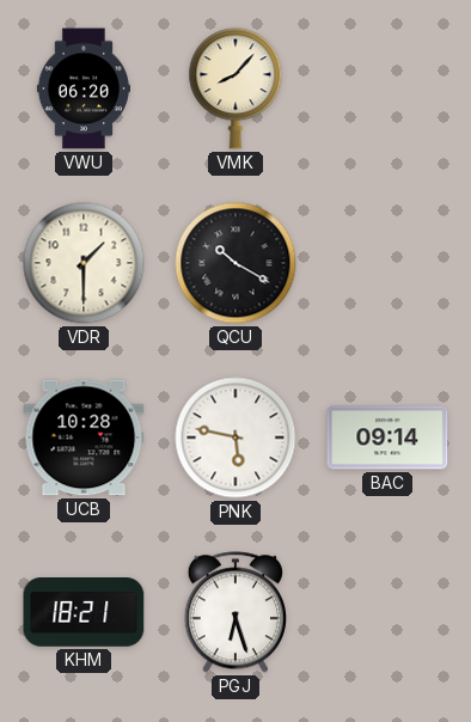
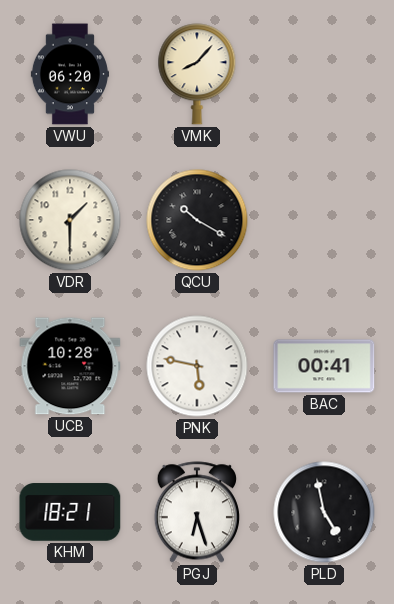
BAC: 09:14 -> 00:41 (324, 366)
PLD: none -> 4:58 (324, 512)
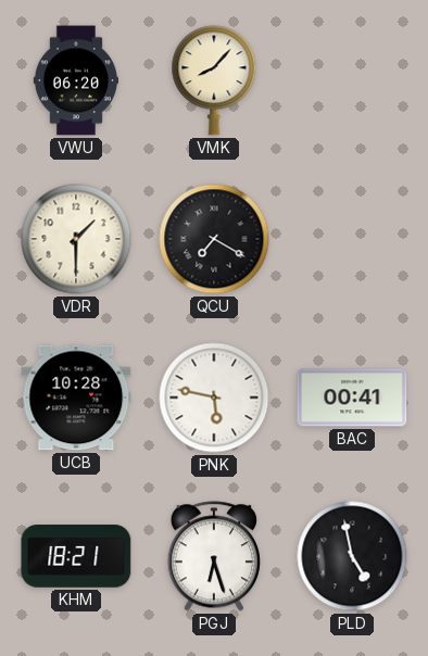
QCU: 10:20 -> 7:20 (214, 239)
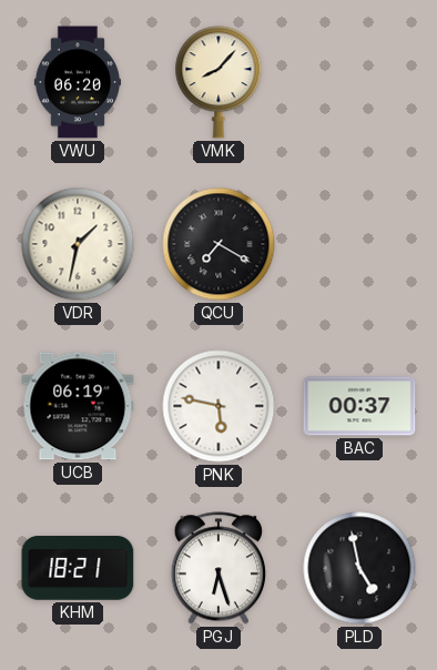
VDR: 1:30 -> 1:32 (78, 244)
UCB: 10:28 -> 06:19 (78, 406)
BAC: 00:41 -> 00:37 (359, 406)
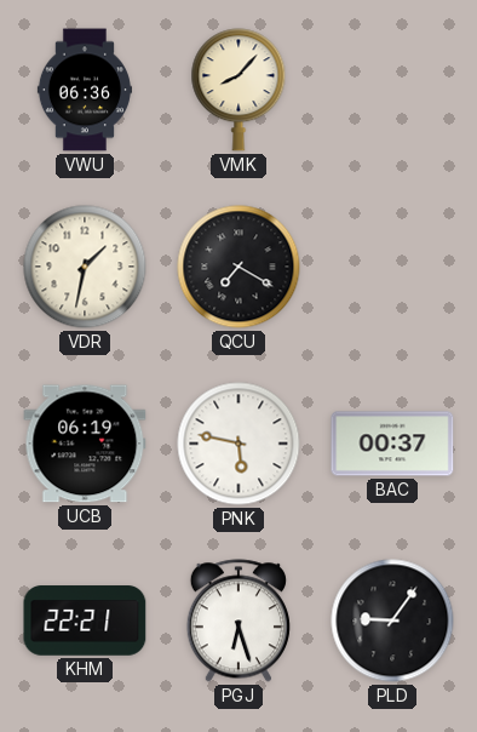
VWU: 06:20 -> 06:36 (85, 90)
KHM: 18:21 -> 22:21 (85, 621)
PLD: 4:58 -> 9:06 (392, 621)
